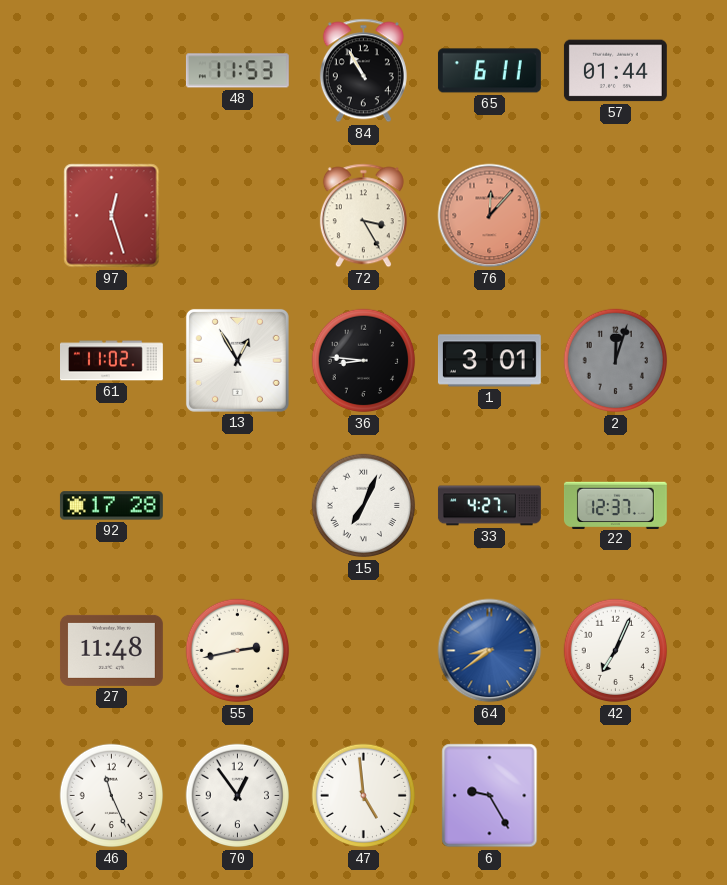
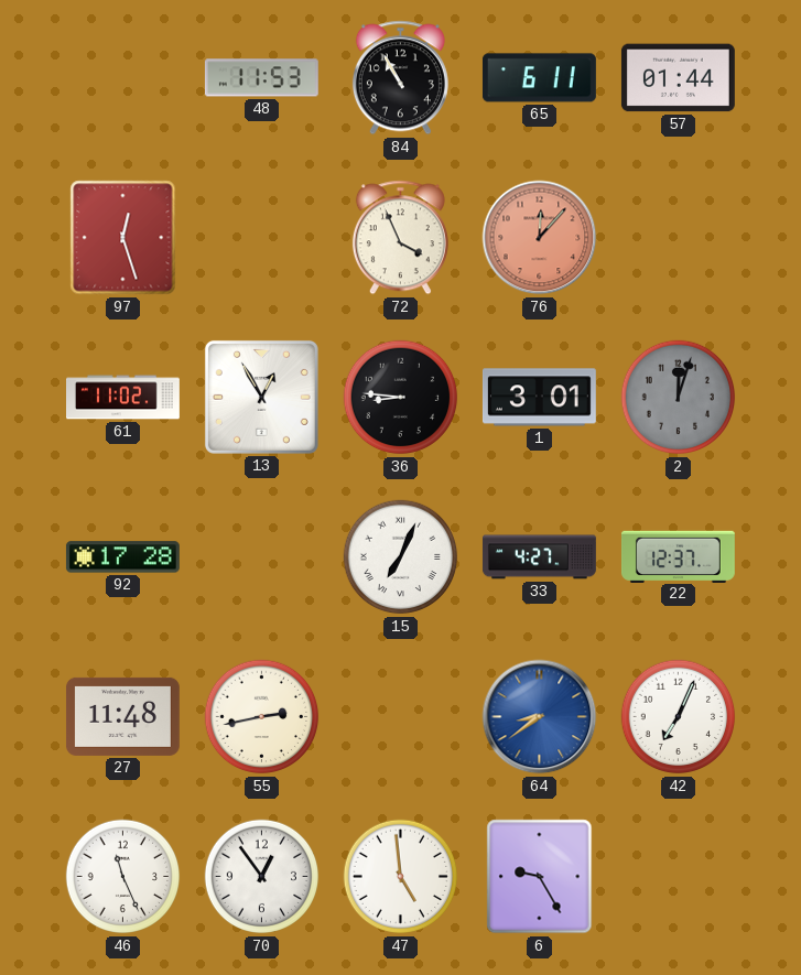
72: 3:25 -> 3:56 (400, 238)
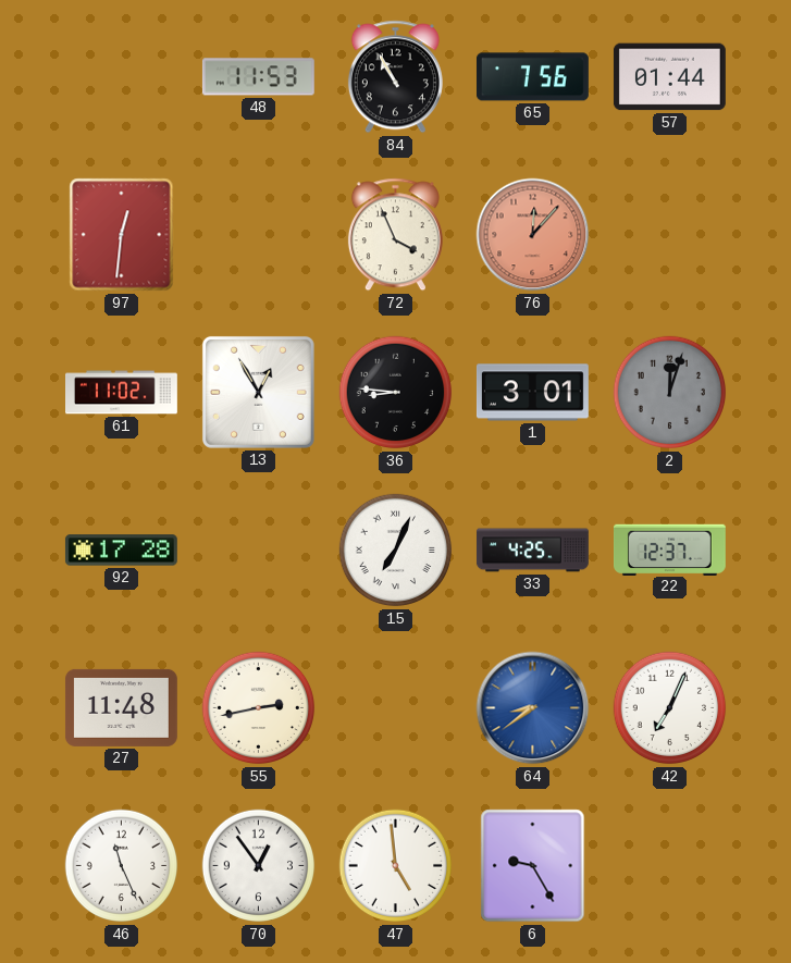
65: 6:11 -> 7:56 (532, 77)
97: 12:27 -> 12:31 (122, 235)
33: 4:27 -> 4:25 (532, 551)
